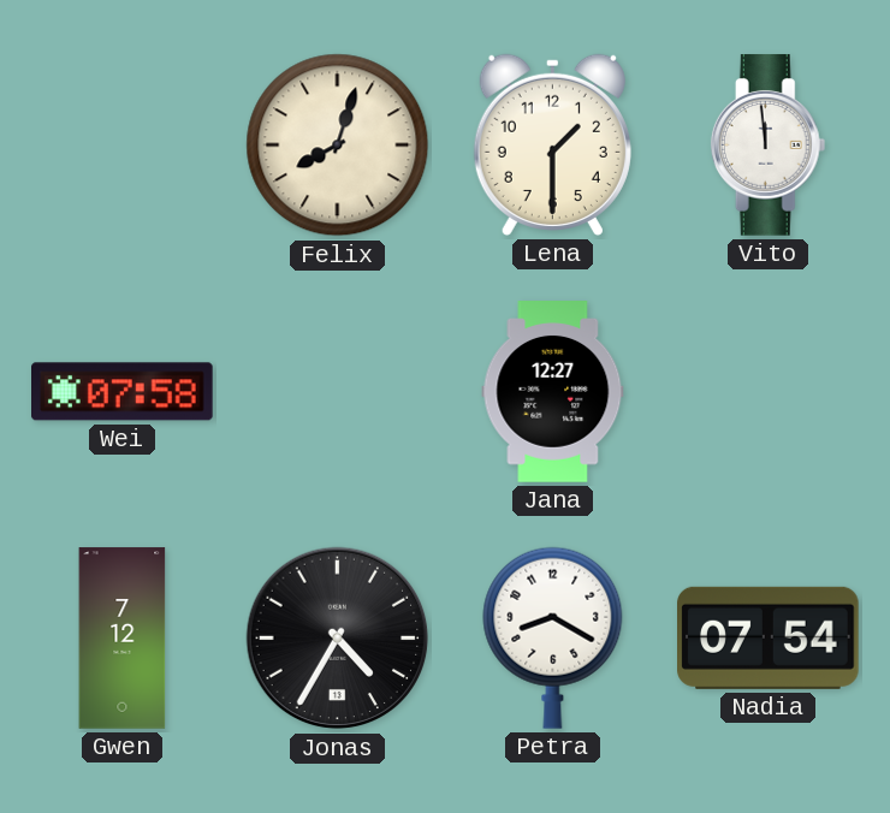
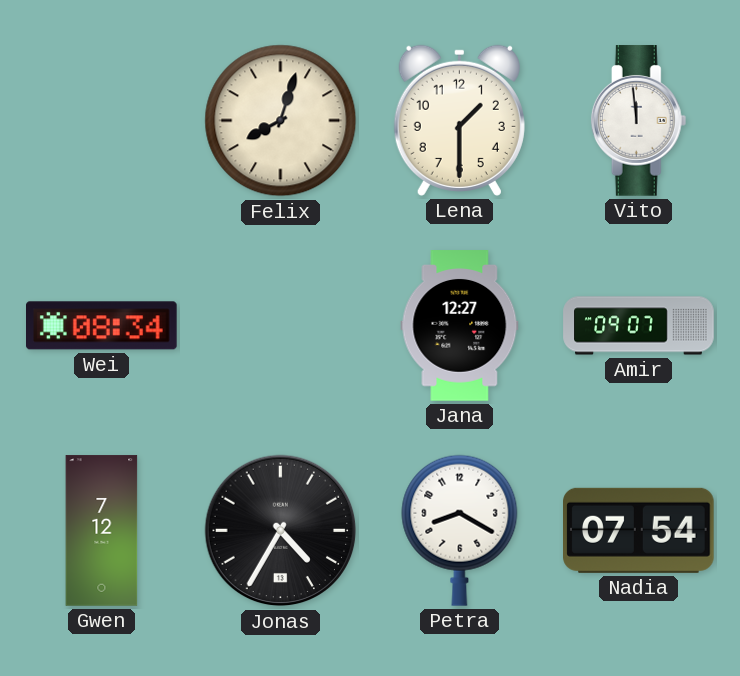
Wei: 07:58 -> 08:34 (102, 326)
Amir: none -> 09:07 (639, 326)
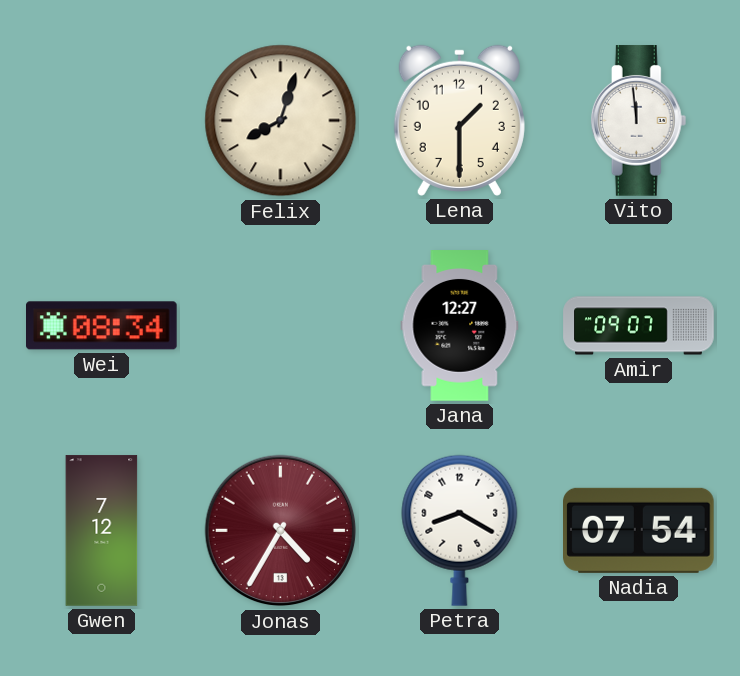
Jonas dial: black -> burgundy (281, 531)
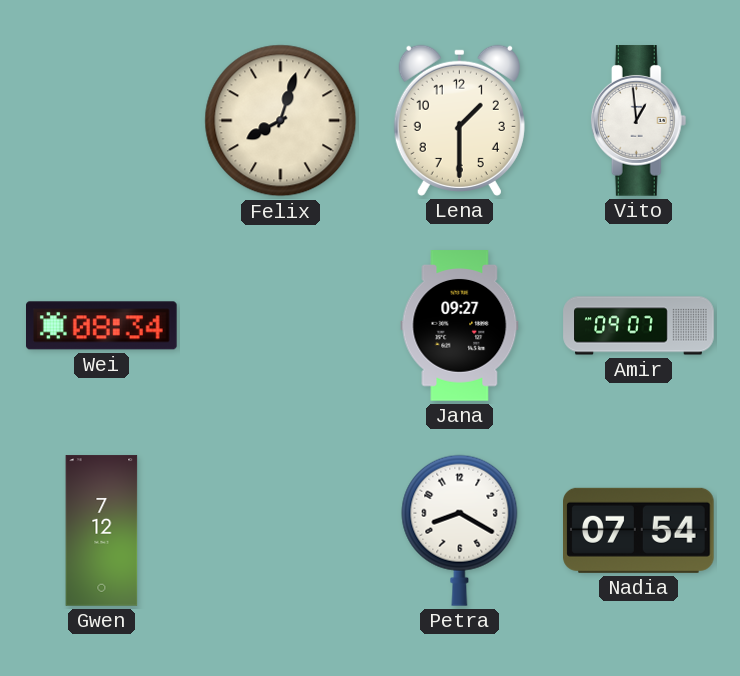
Vito: 11:59 -> 12:59 (639, 121)
Jana: 12:27 -> 09:27 (460, 326)
Jonas: 4:35 -> none (281, 531)
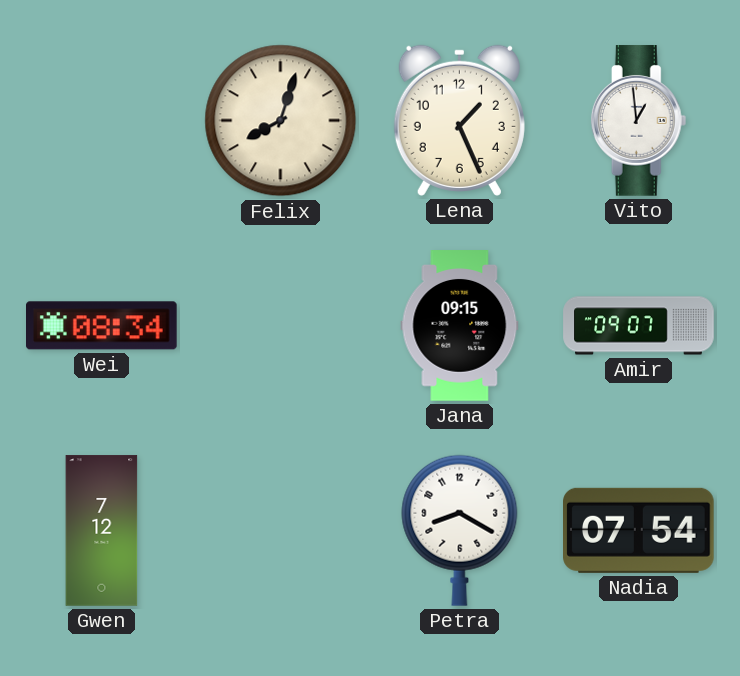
Lena: 1:30 -> 1:26 (459, 120)
Jana: 09:27 -> 09:15 (460, 326)
